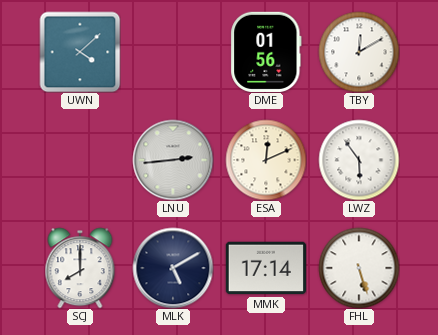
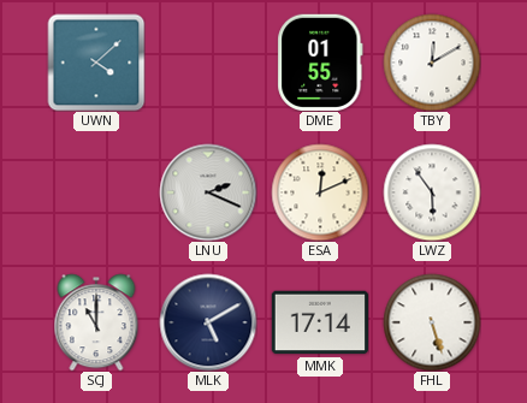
DME: 01:56 -> 01:55 (320, 63)
LNU: 2:44 -> 2:19 (208, 192)
SCJ: 8:00 -> 11:00 (96, 322)
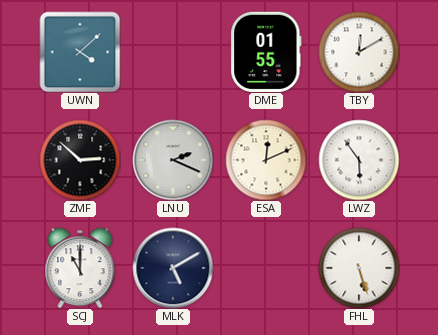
ZMF: none -> 2:52 (80, 160)
MMK: 17:14 -> none (319, 322)
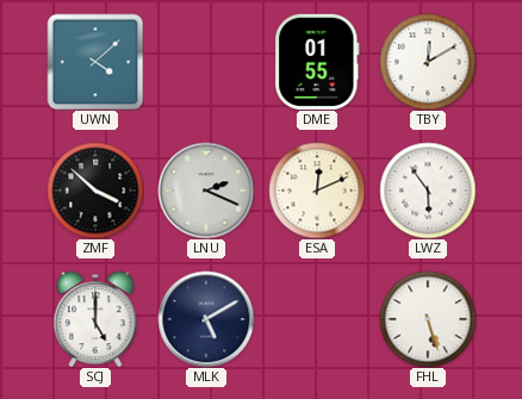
ZMF: 2:52 -> 3:52 (95, 191)
SCJ: 11:00 -> 5:00 (95, 319)
